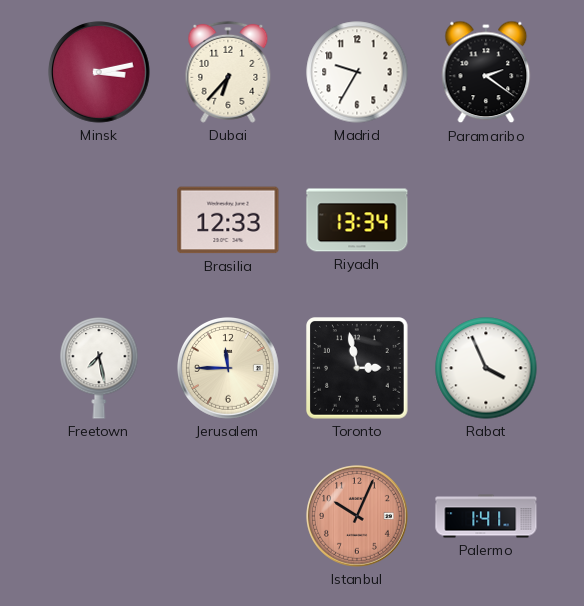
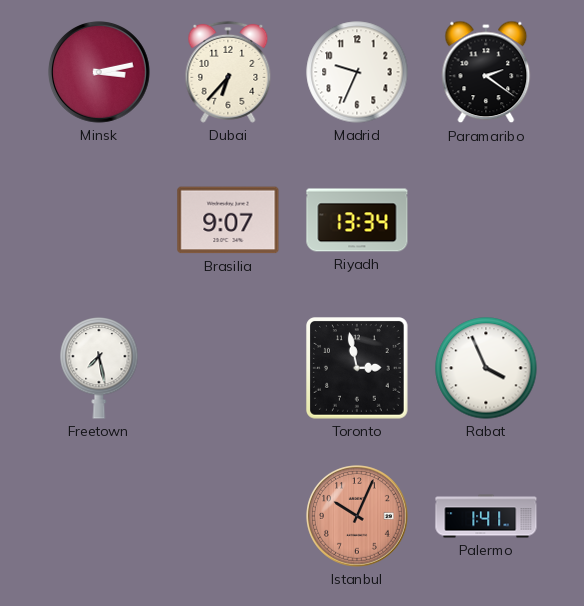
Madrid: 9:35 -> 9:34 (357, 72)
Brasilia: 12:33 -> 9:07 (228, 220)
Jerusalem: 11:45 -> none (229, 369)
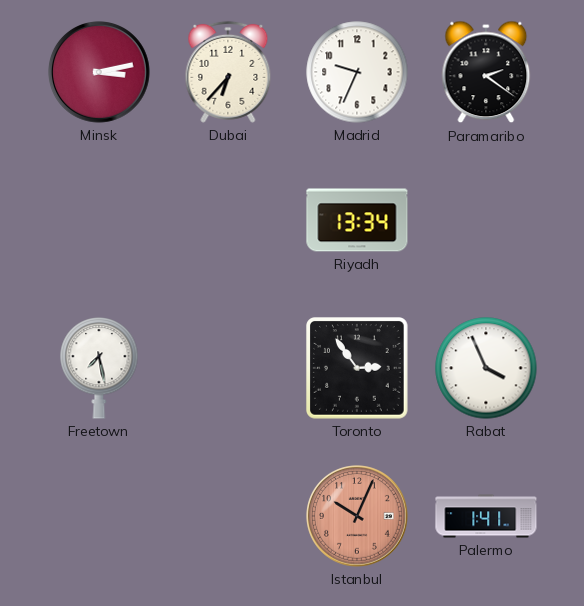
Brasilia: 9:07 -> none (228, 220)
Toronto: 2:58 -> 2:54 (358, 369)
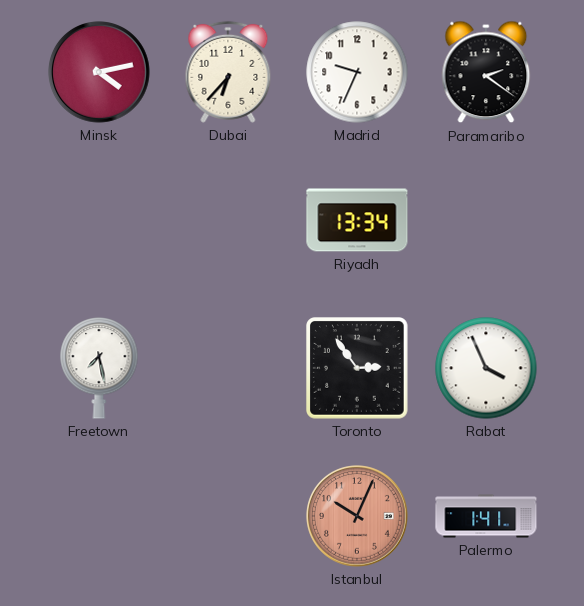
Minsk: 3:13 -> 4:13 (100, 73)
